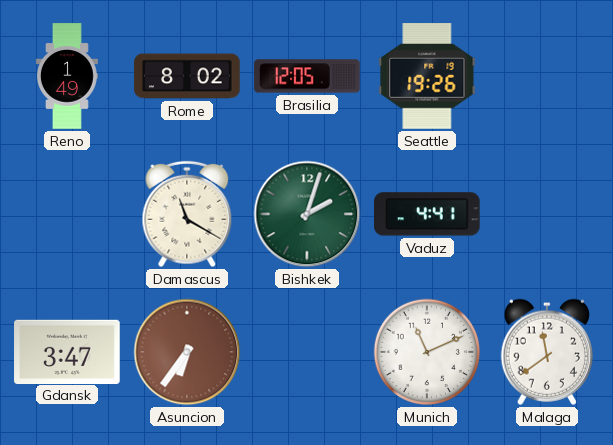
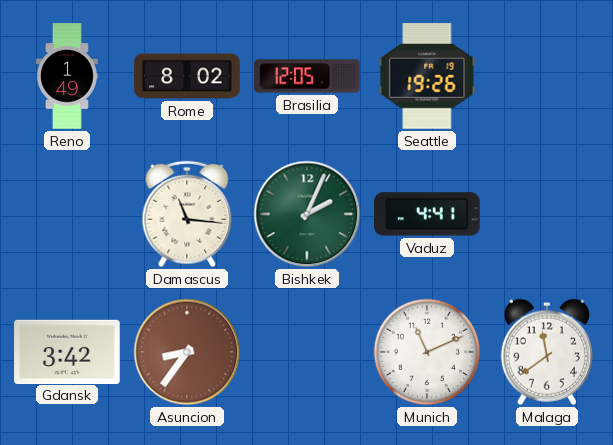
Damascus: 11:20 -> 11:16 (187, 214)
Bishkek: 2:03 -> 2:04 (307, 214)
Gdansk: 3:47 -> 3:42 (67, 351)
Asuncion: 6:36 -> 8:36 (187, 352)
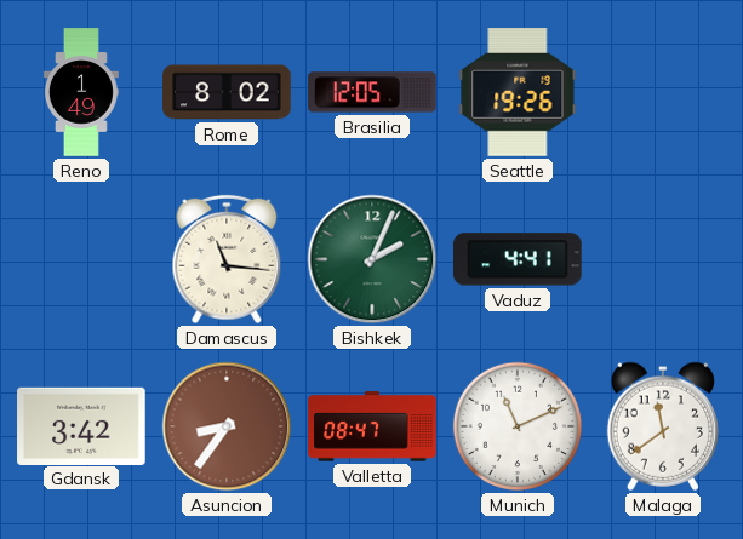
Valletta: none -> 08:47 (372, 426)
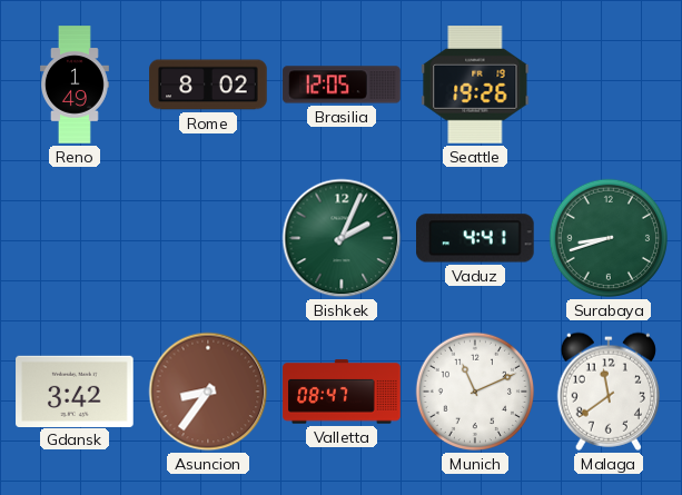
Damascus: 11:16 -> none (227, 259)
Surabaya: none -> 8:42 (609, 238)
